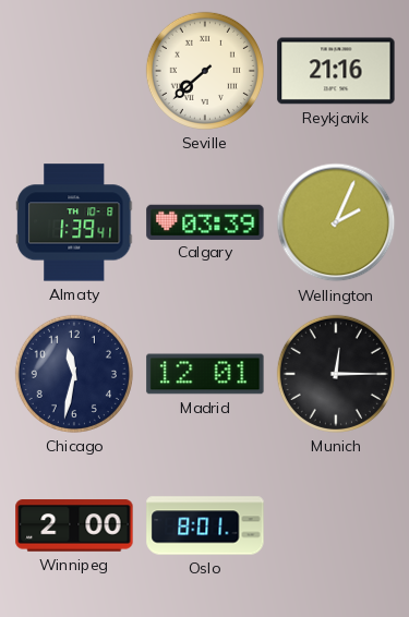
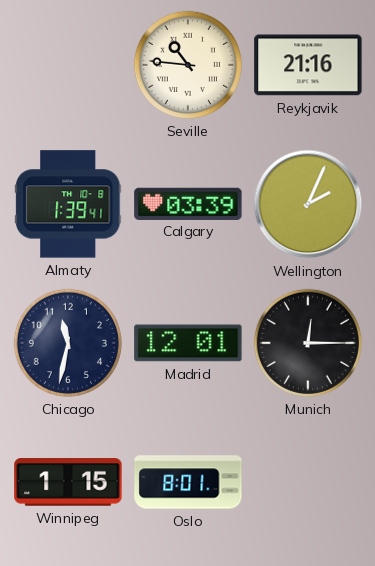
Seville: 7:38 -> 10:46 (188, 65)
Winnipeg: 2:00 -> 1:15 (68, 482)
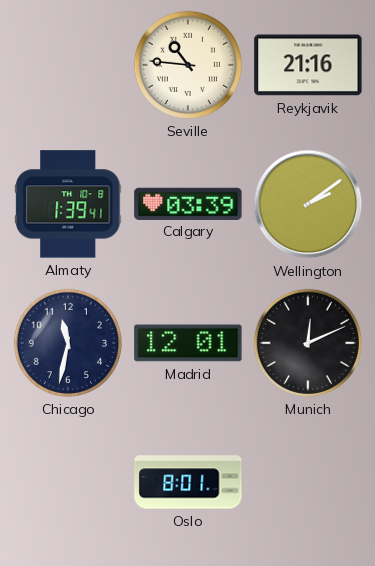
Wellington: 2:04 -> 2:09 (308, 204)
Munich: 12:15 -> 12:11 (308, 343)
Winnipeg: 1:15 -> none (68, 482)
